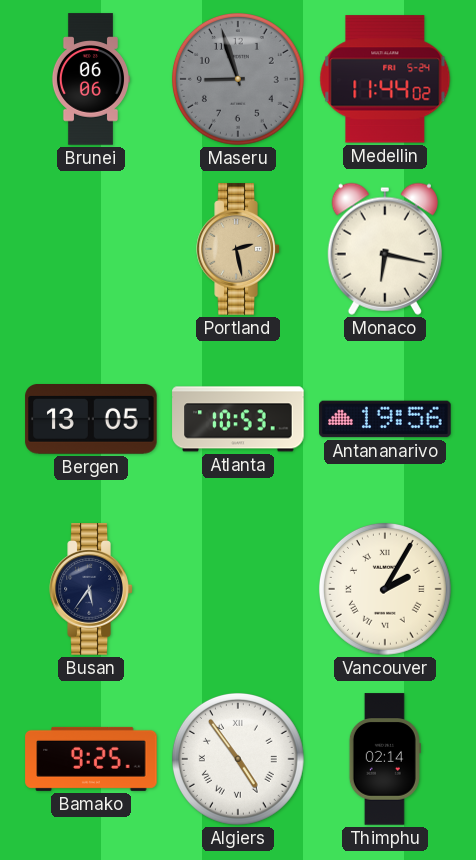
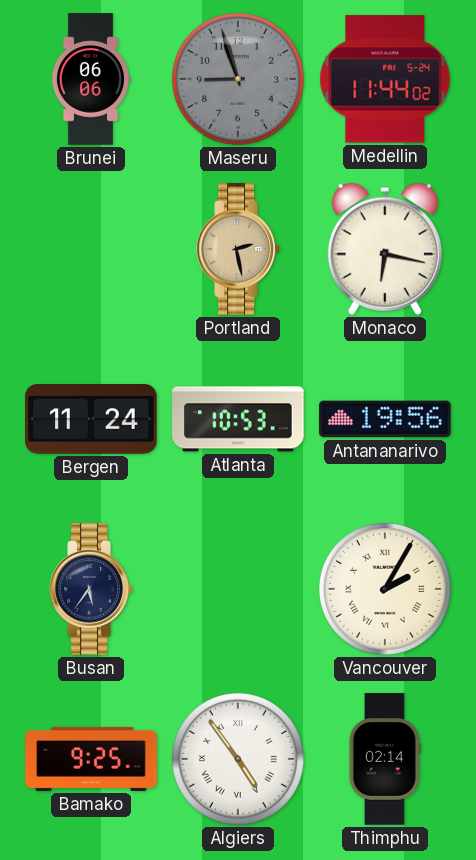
Bergen: 13:05 -> 11:24 (91, 420)
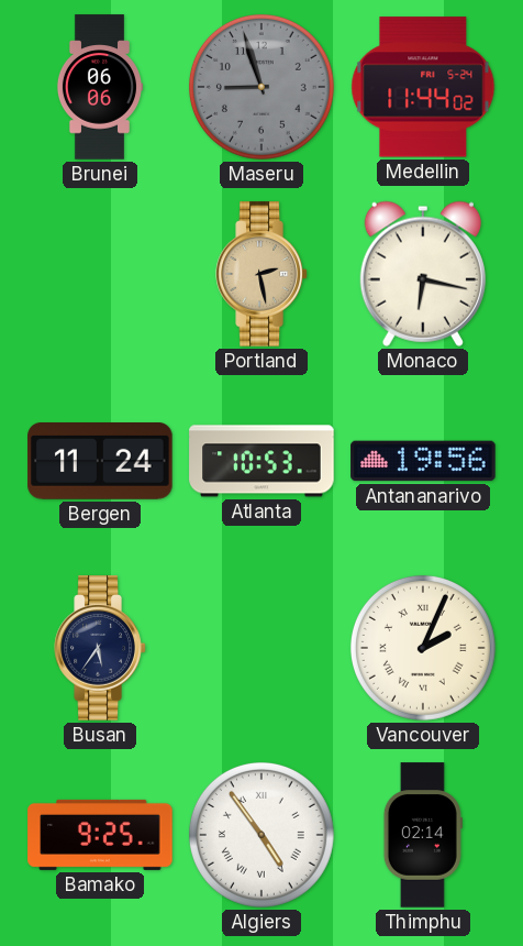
Vancouver: 2:05 -> 2:04 (423, 648)
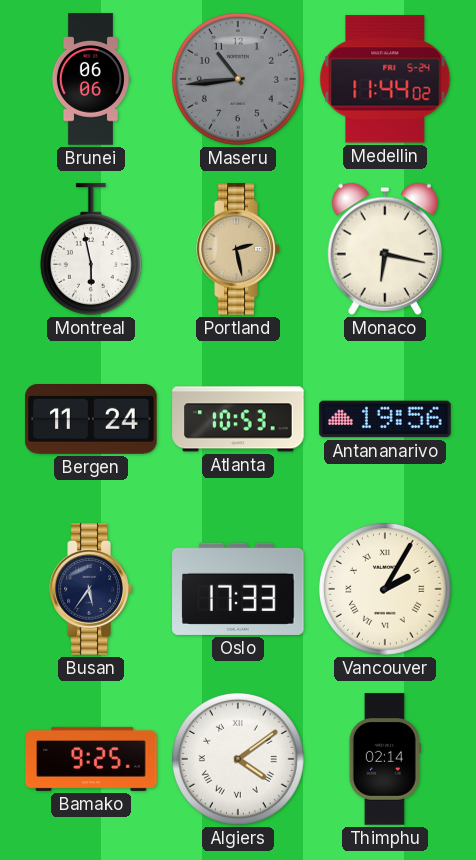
Maseru: 8:57 -> 10:44 (238, 79)
Montreal: none -> 5:58 (91, 249)
Oslo: none -> 17:33 (238, 589)
Vancouver: 2:04 -> 2:05 (385, 589)
Algiers: 4:54 -> 4:09 (238, 759)
